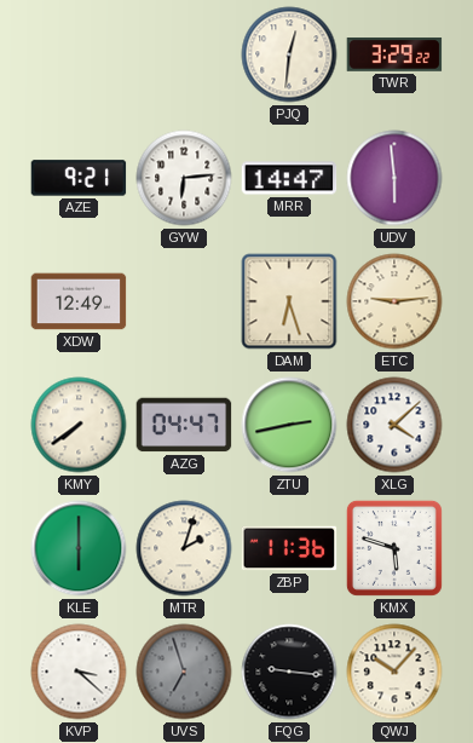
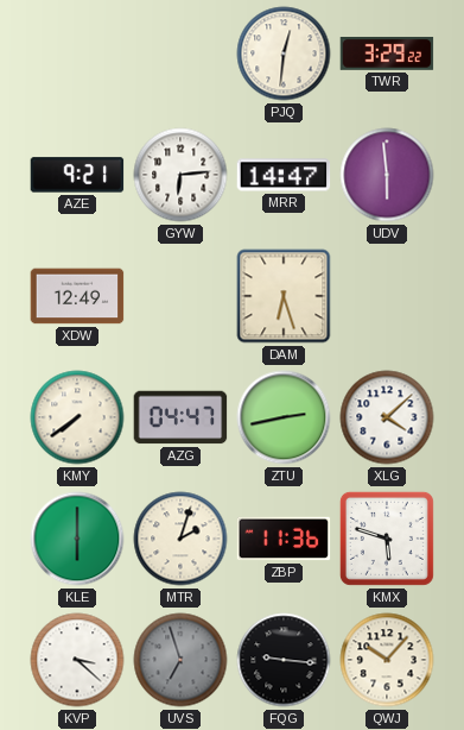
ETC: 9:14 -> none (394, 301)
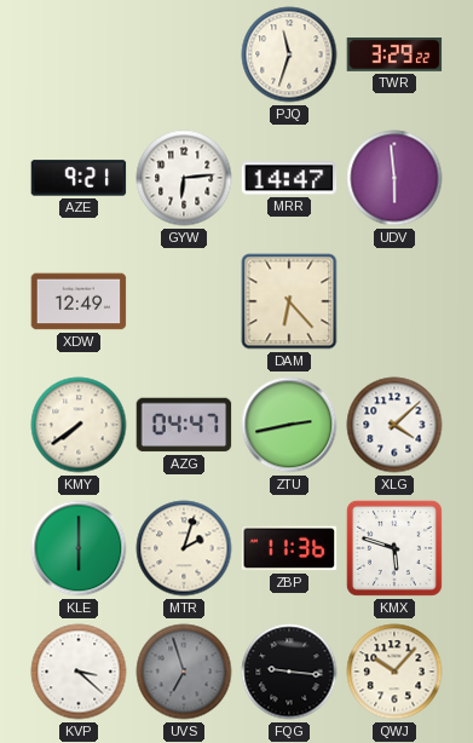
PJQ: 12:31 -> 11:33 (289, 54)
DAM: 6:27 -> 6:23 (289, 301)
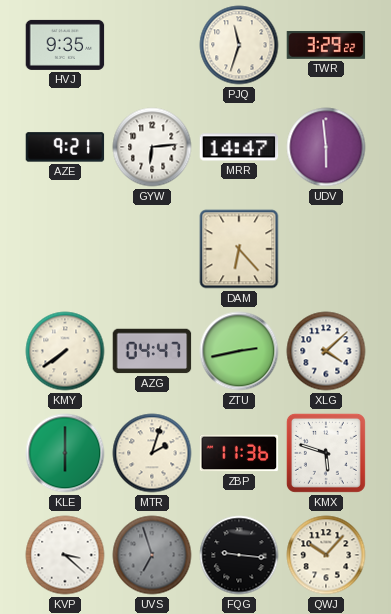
HVJ: none -> 9:35 (65, 45)
XDW: 12:49 -> none (79, 301)
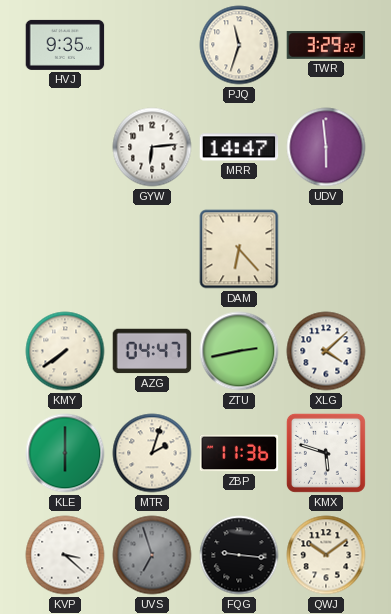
AZE: 9:21 -> none (65, 147)
QWJ: 10:07 -> 10:09 (326, 555)
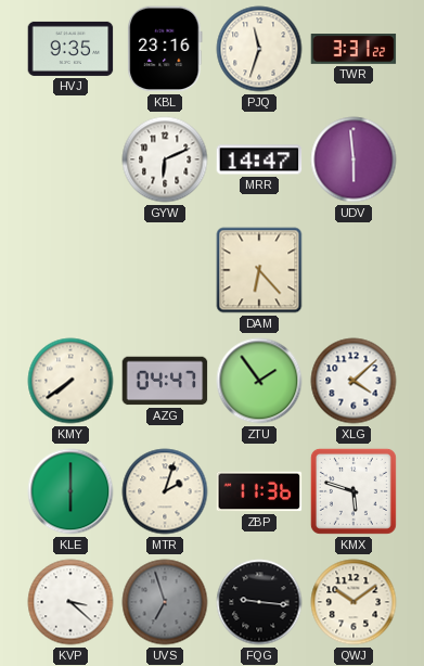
KBL: none -> 23:16 (165, 49)
TWR: 3:29 -> 3:31 (354, 50)
GYW: 6:14 -> 6:11 (165, 159)
ZTU: 2:43 -> 1:54 (259, 381)
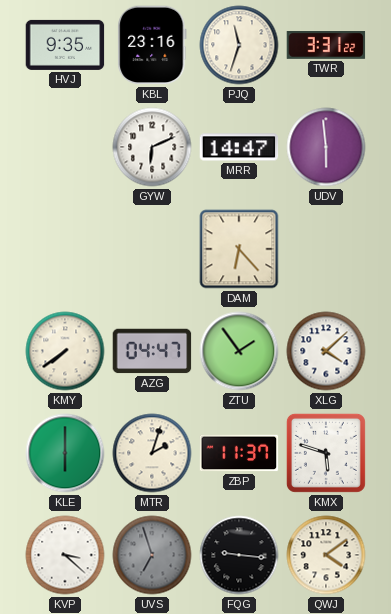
ZBP: 11:36 -> 11:37 (239, 453)
QWJ: 10:09 -> 4:09 (326, 555)
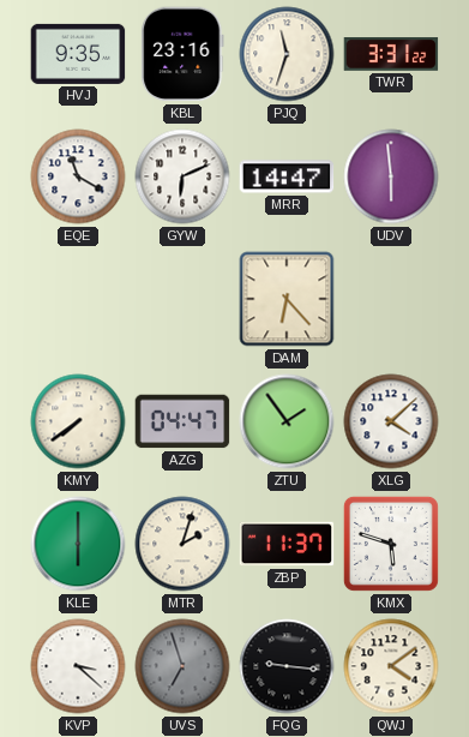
EQE: none -> 11:20 (78, 176)
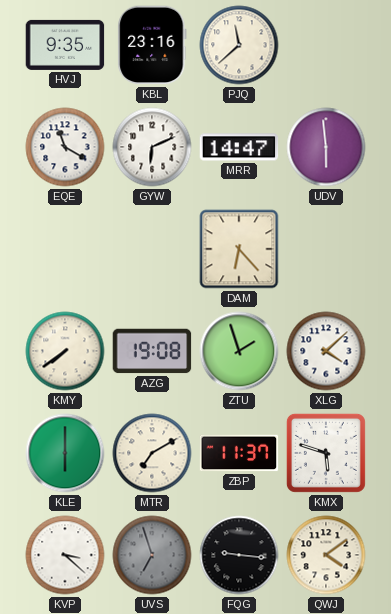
PJQ: 11:33 -> 11:38 (239, 45)
TWR: 3:31 -> none (391, 55)
AZG: 04:47 -> 19:08 (152, 351)
ZTU: 1:54 -> 1:57 (239, 351)
MTR: 2:03 -> 7:10 (152, 453)
